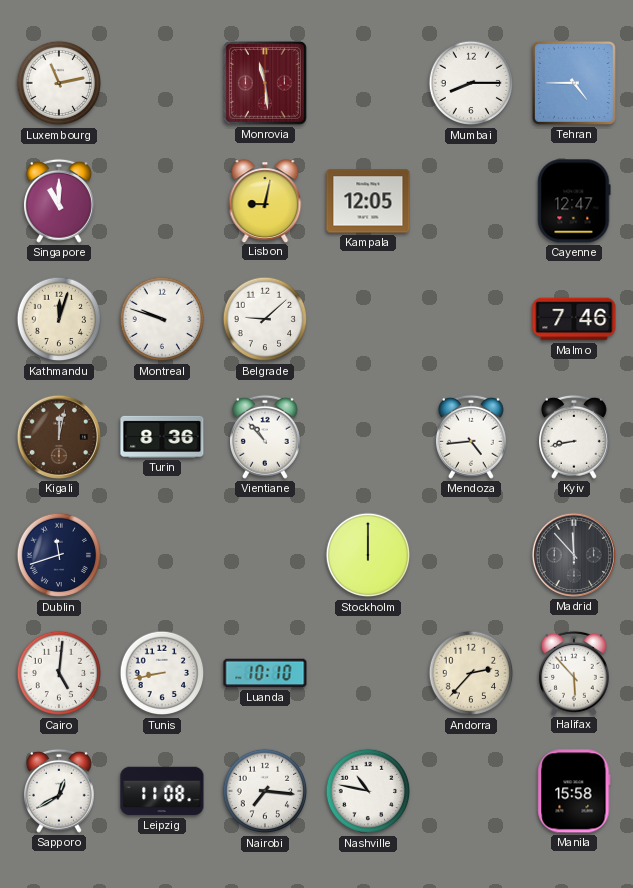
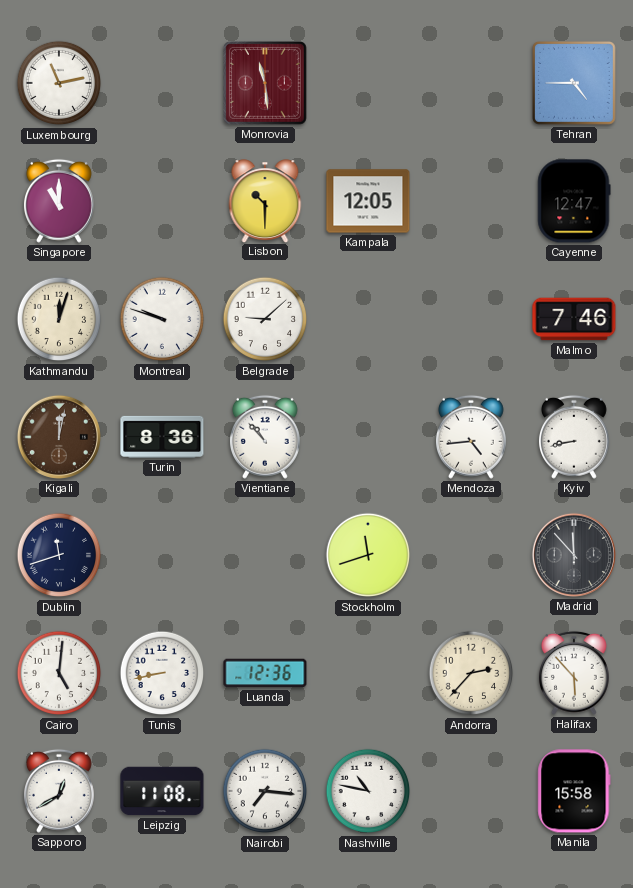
Mumbai: 8:15 -> none (471, 83)
Lisbon: 9:02 -> 10:30 (265, 201)
Stockholm: 12:00 -> 11:42 (368, 555)
Luanda: 10:10 -> 12:36 (265, 673)
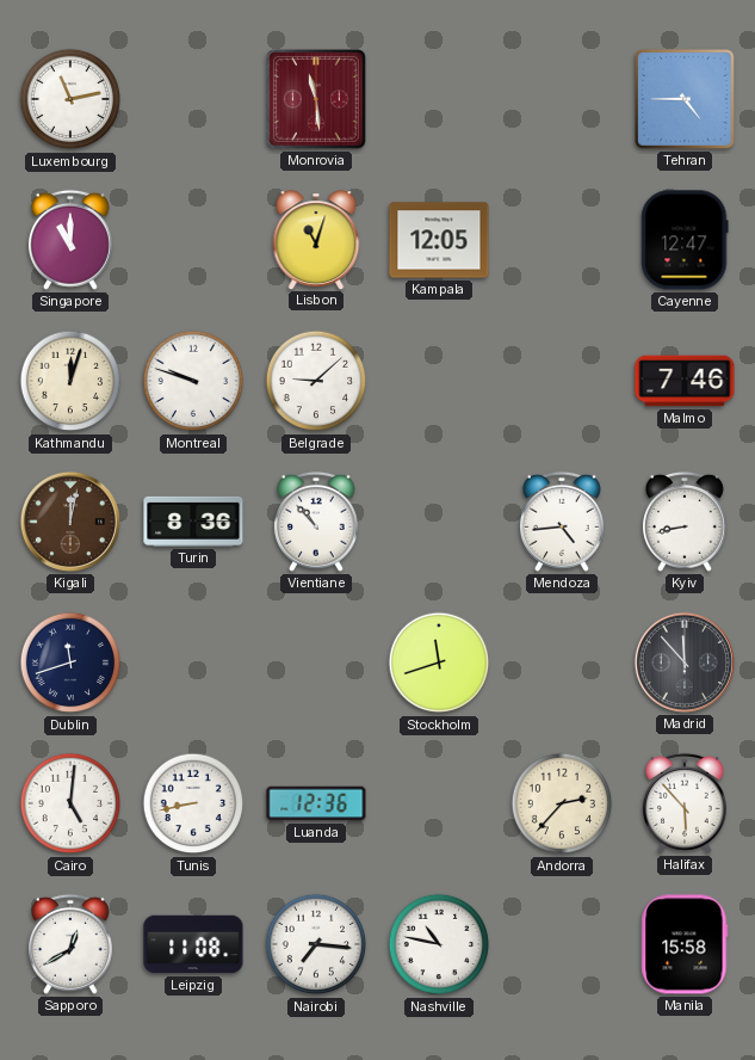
Lisbon: 10:30 -> 11:03 (316, 240)
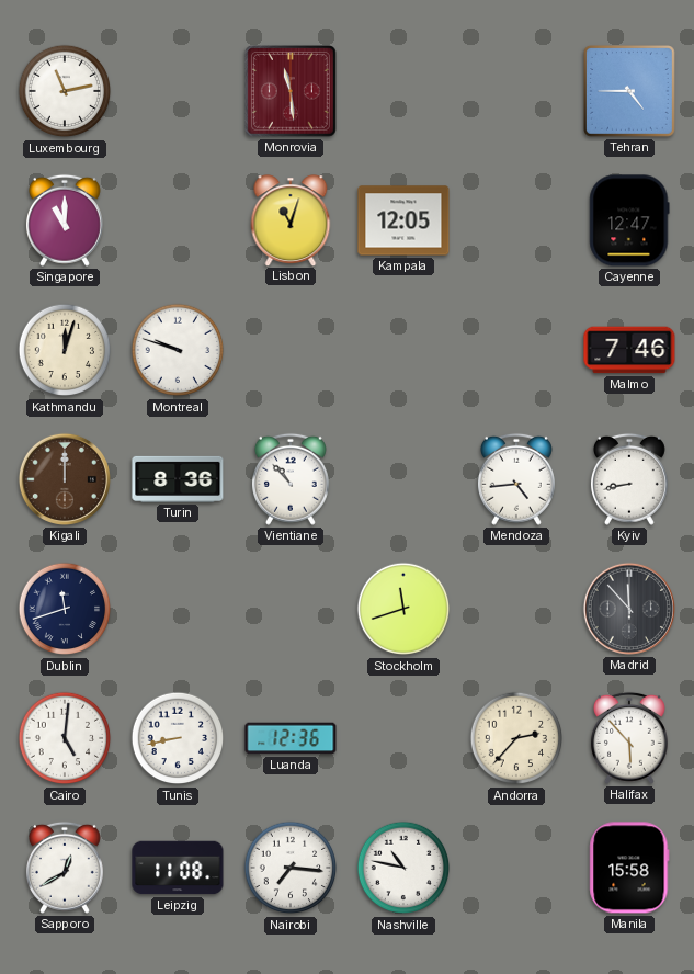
Belgrade: 9:08 -> none (316, 381)
Kigali: 12:02 -> 12:00 (65, 479)
